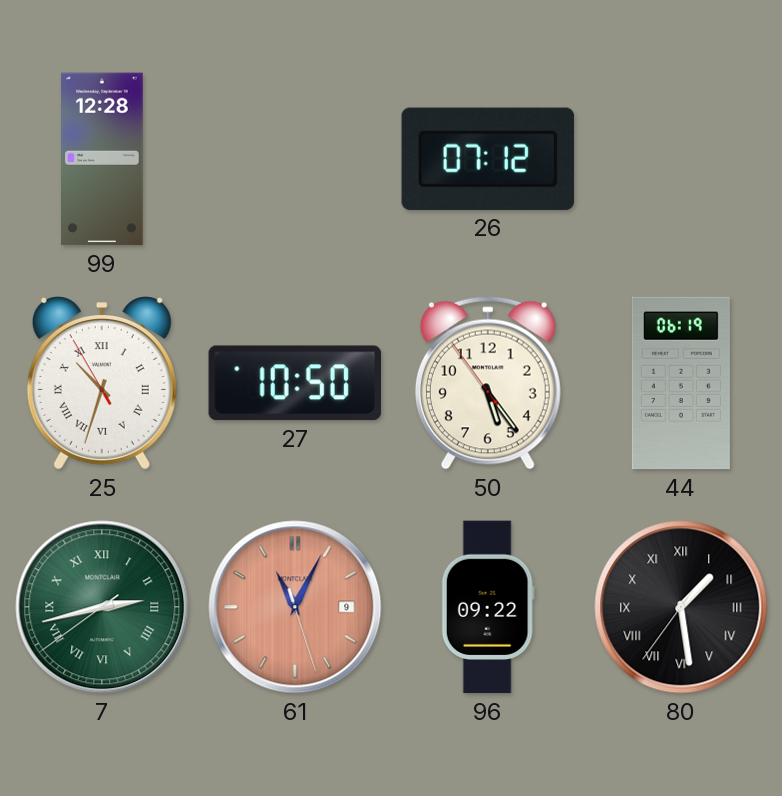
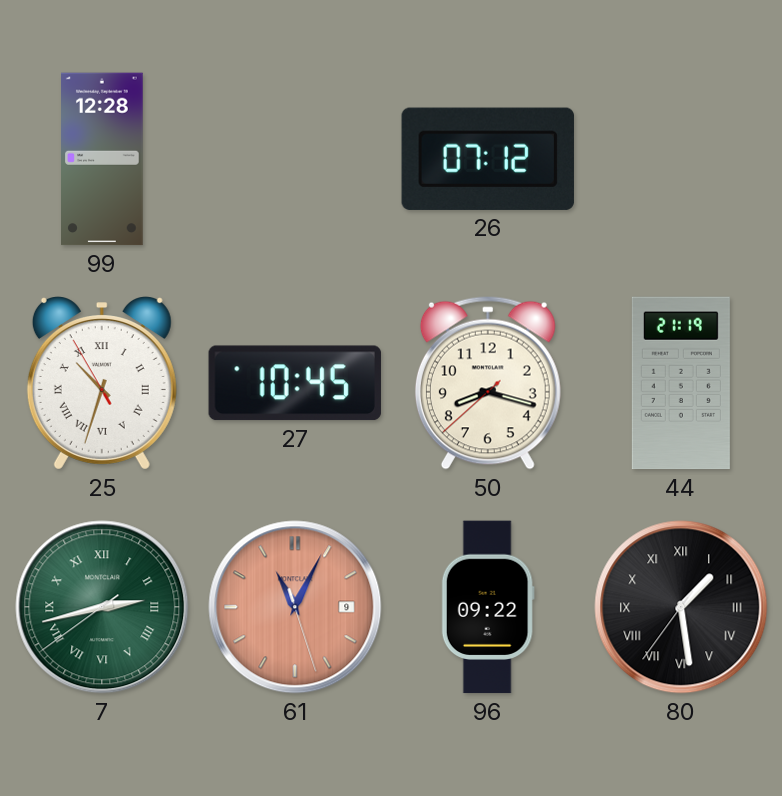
27: 10:50 -> 10:45 (295, 383)
50: 5:23 -> 8:17 (488, 383)
44: 06:19 -> 21:19 (681, 383)
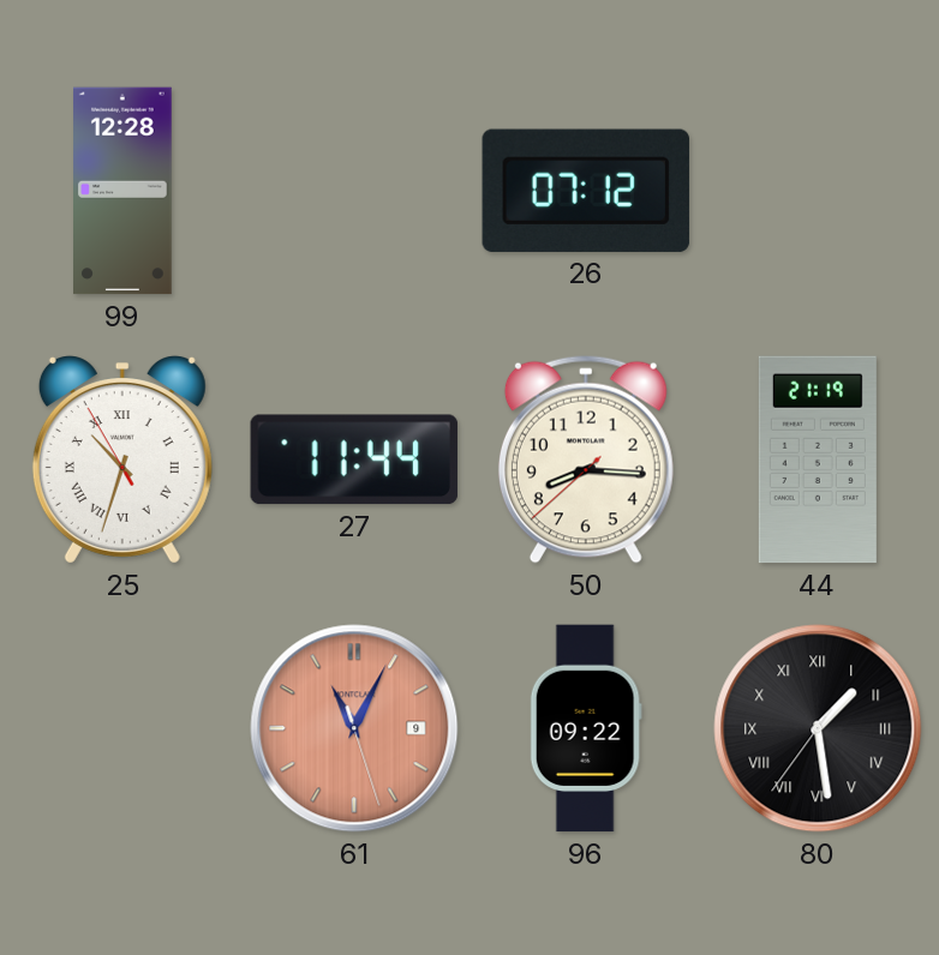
27: 10:45 -> 11:44 (354, 460)
50: 8:17 -> 8:15 (586, 460)
7: 2:42 -> none (102, 607)
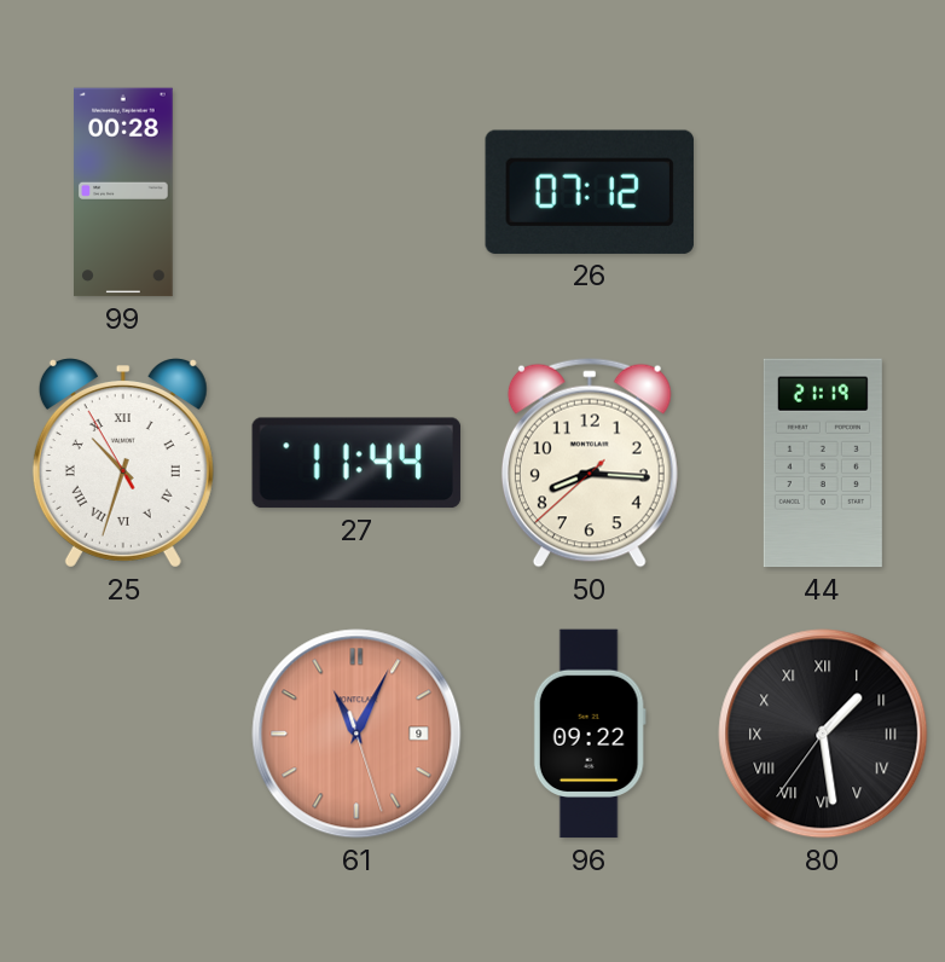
99: 12:28 -> 00:28 (124, 192)
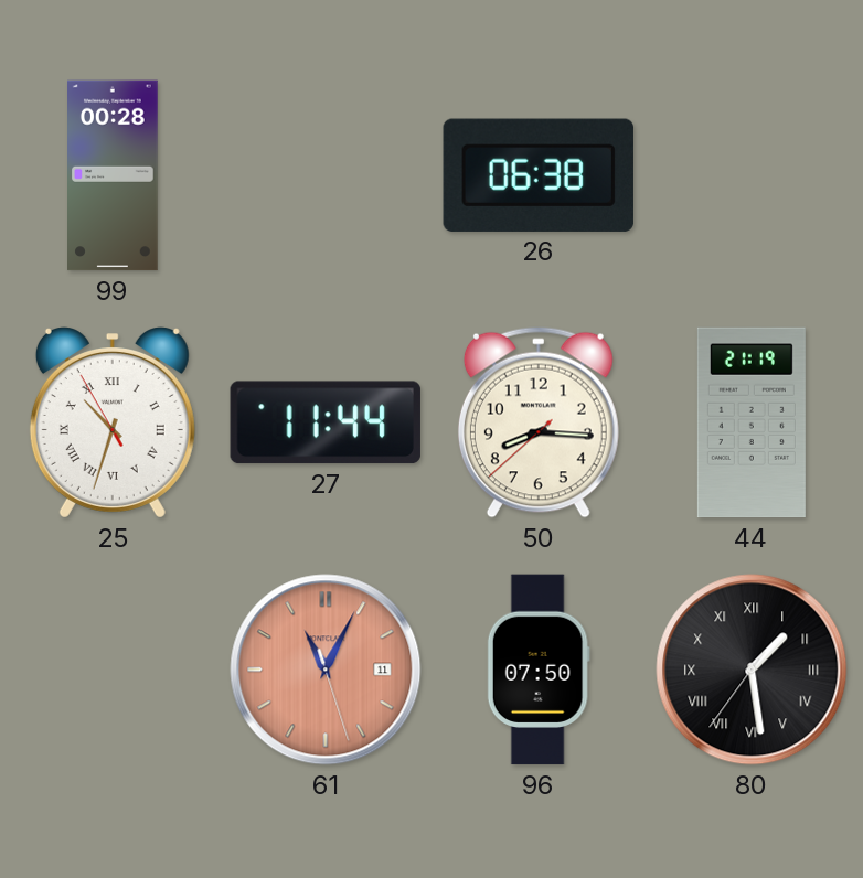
26: 07:12 -> 06:38 (539, 175)
61 date: 9 -> 11 (326, 670)
96: 09:22 -> 07:50 (539, 670)
